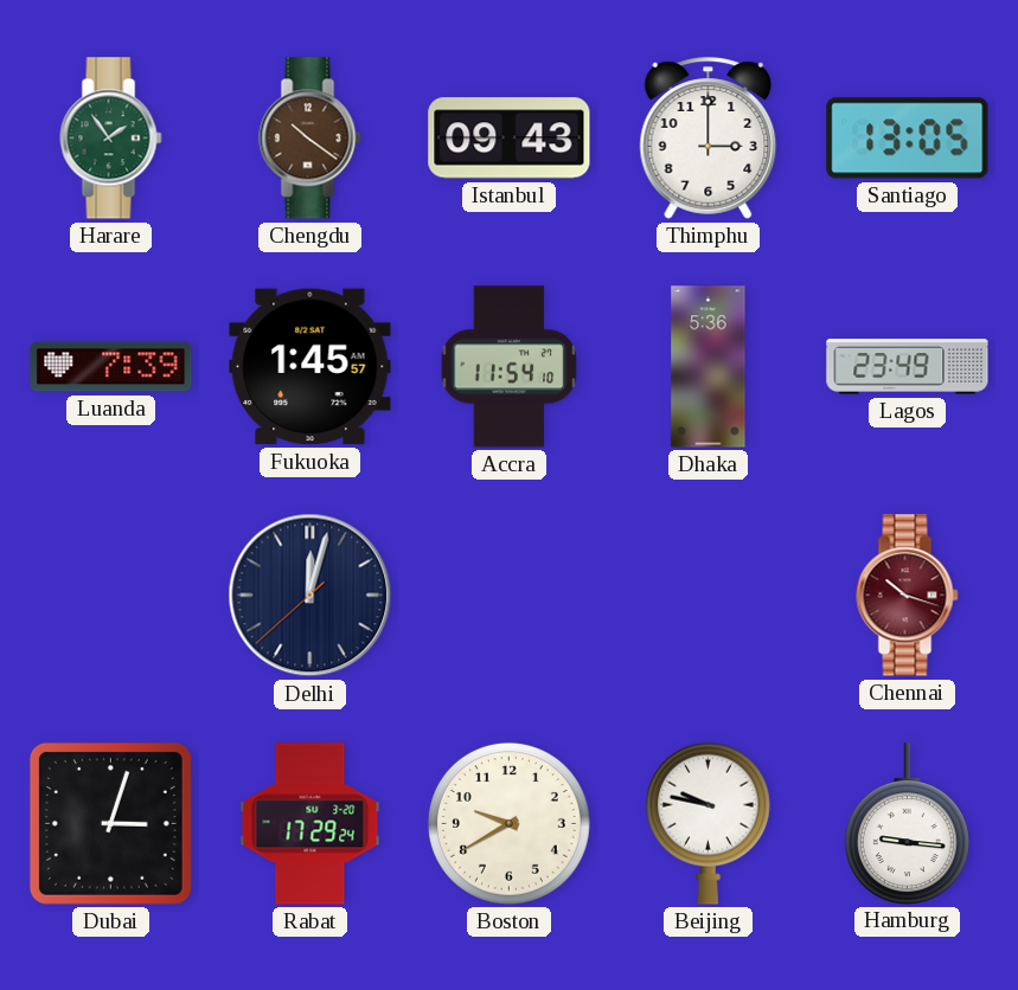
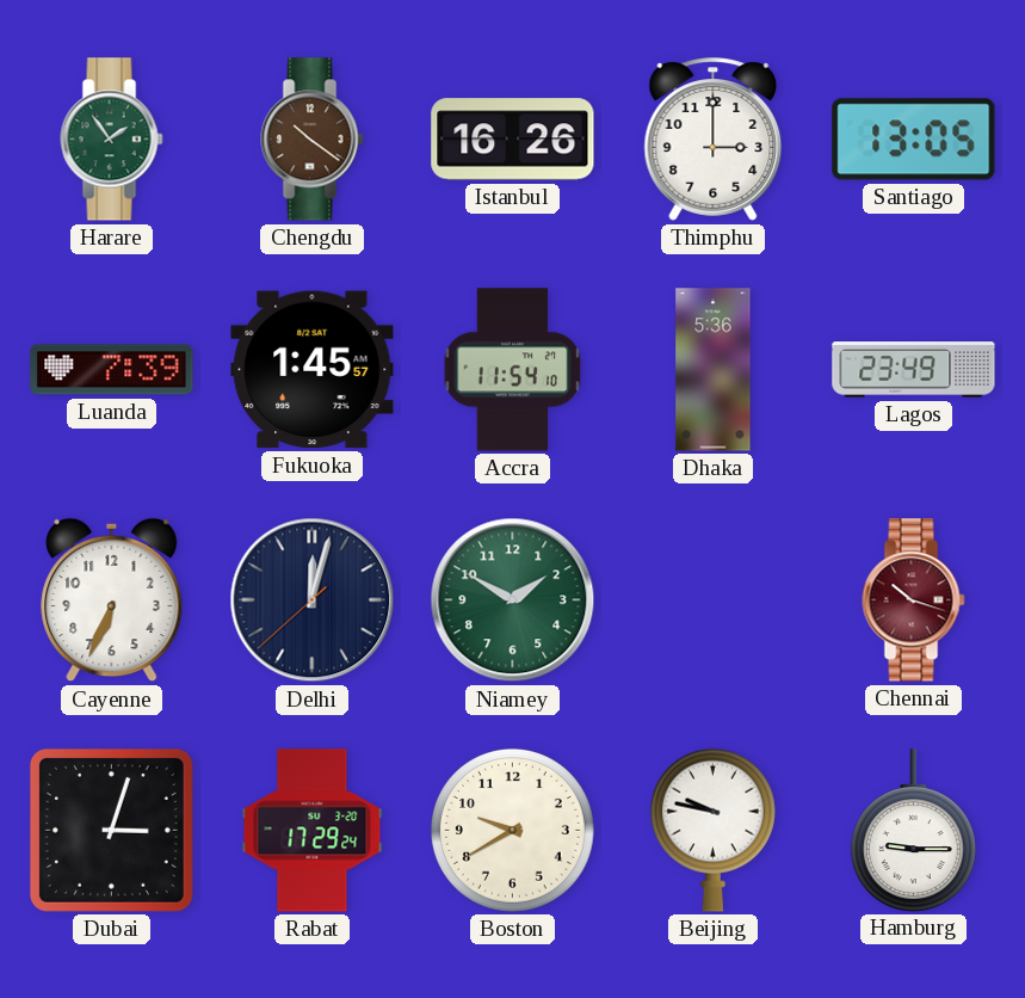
Istanbul: 09:43 -> 16:26 (513, 140)
Cayenne: none -> 6:34 (112, 600)
Niamey: none -> 1:50 (513, 600)
Hamburg: 9:16 -> 9:15 (913, 830)
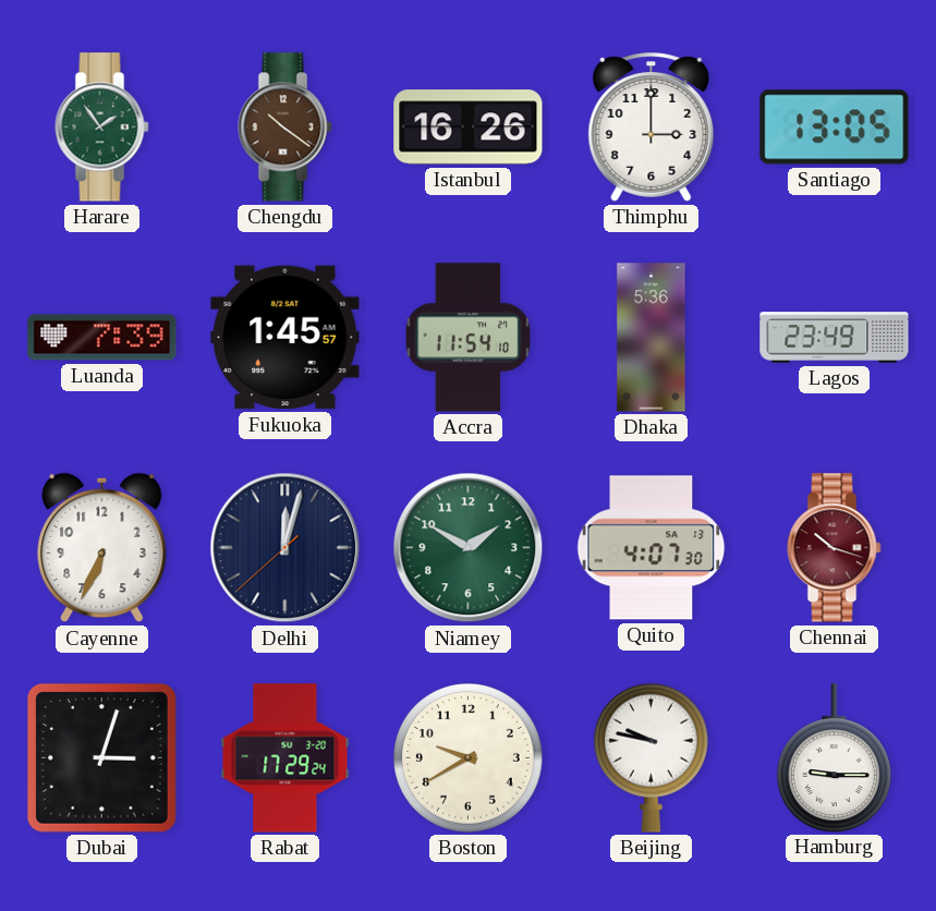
Quito: none -> 4:07 (652, 548)
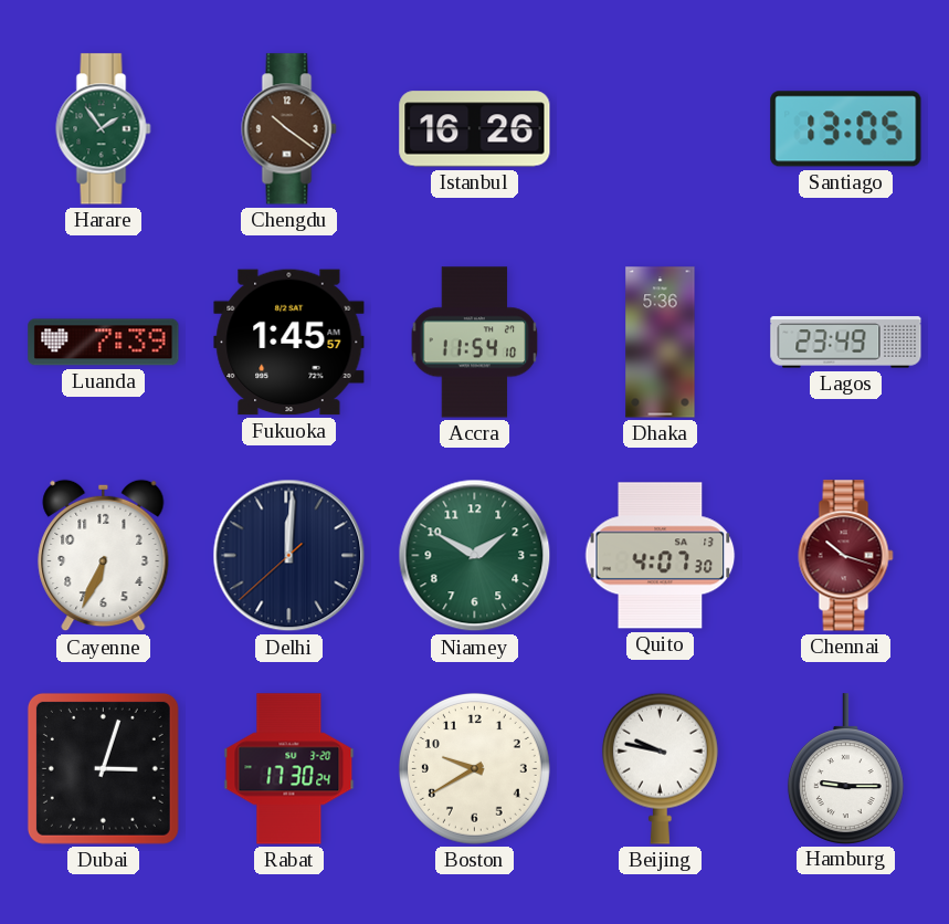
Thimphu: 3:00 -> none (652, 127)
Delhi: 12:02 -> 12:00 (289, 556)
Rabat: 17:29 -> 17:30 (289, 769)
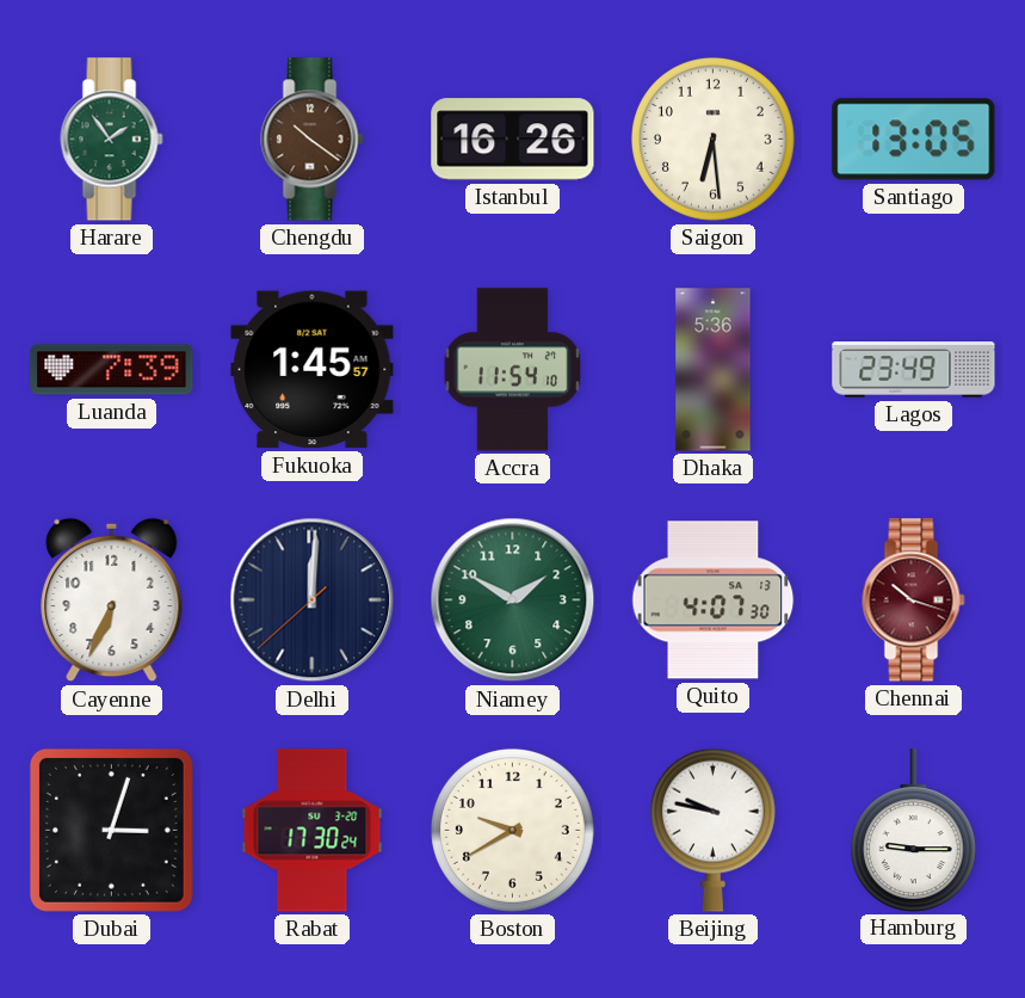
Saigon: none -> 6:29 (712, 138)
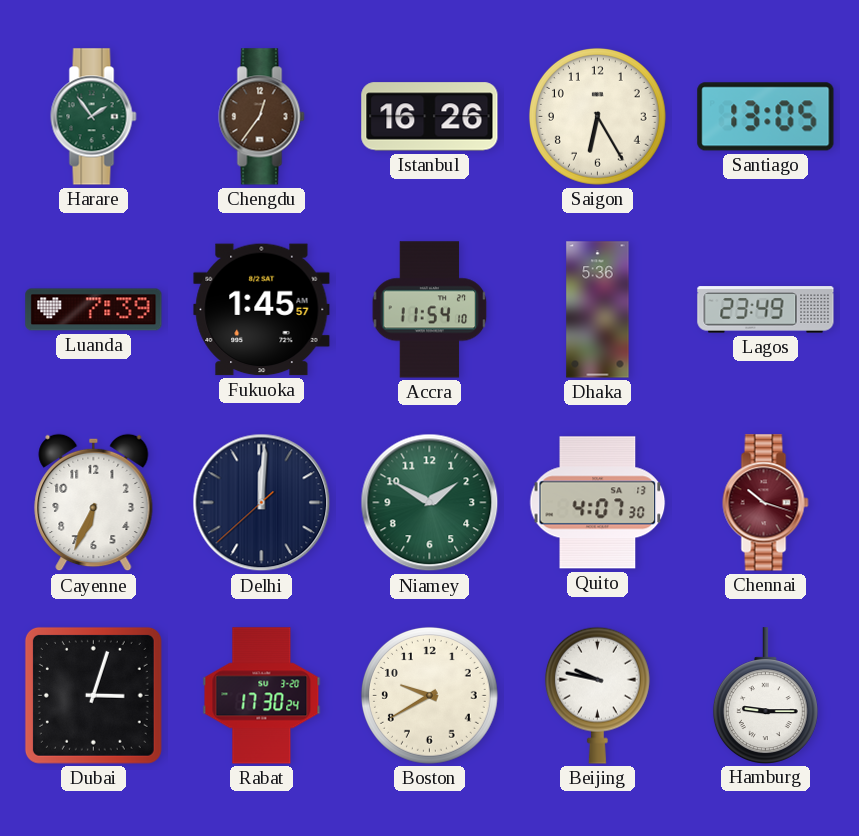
Chengdu: 10:21 -> 12:36 (262, 117)
Saigon: 6:29 -> 6:25 (597, 116)
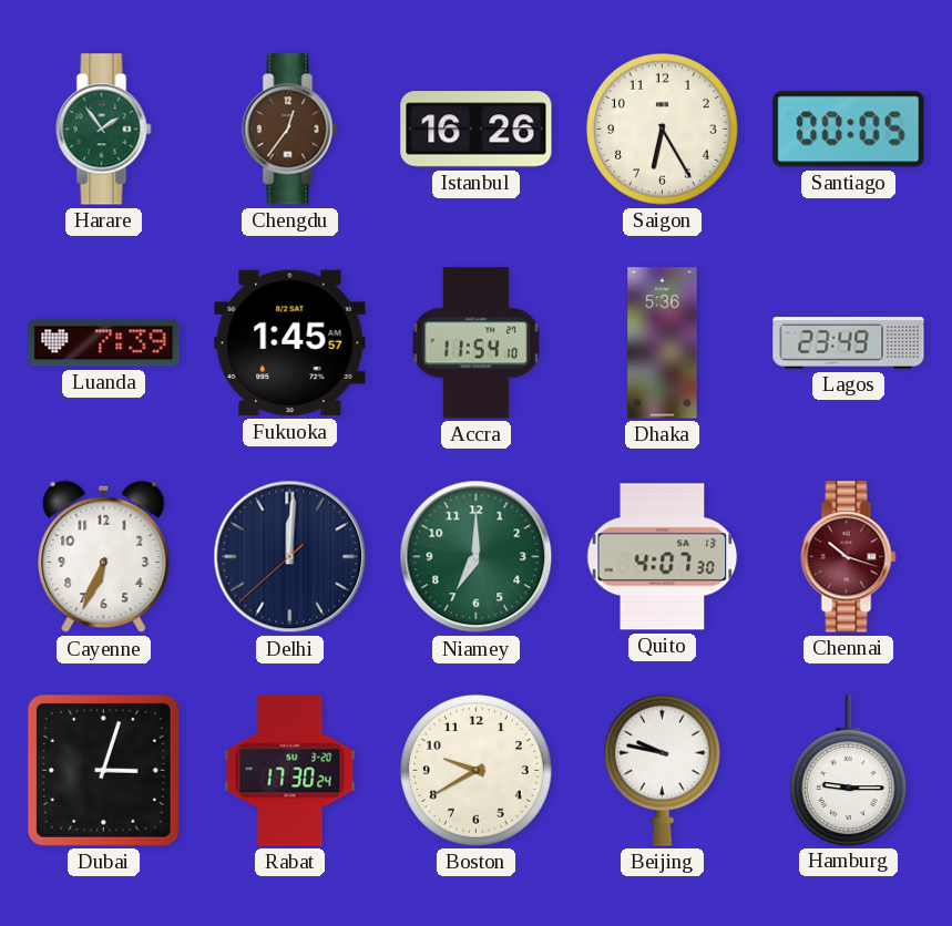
Santiago: 13:05 -> 00:05 (849, 130)
Niamey: 1:50 -> 7:00 (477, 557)
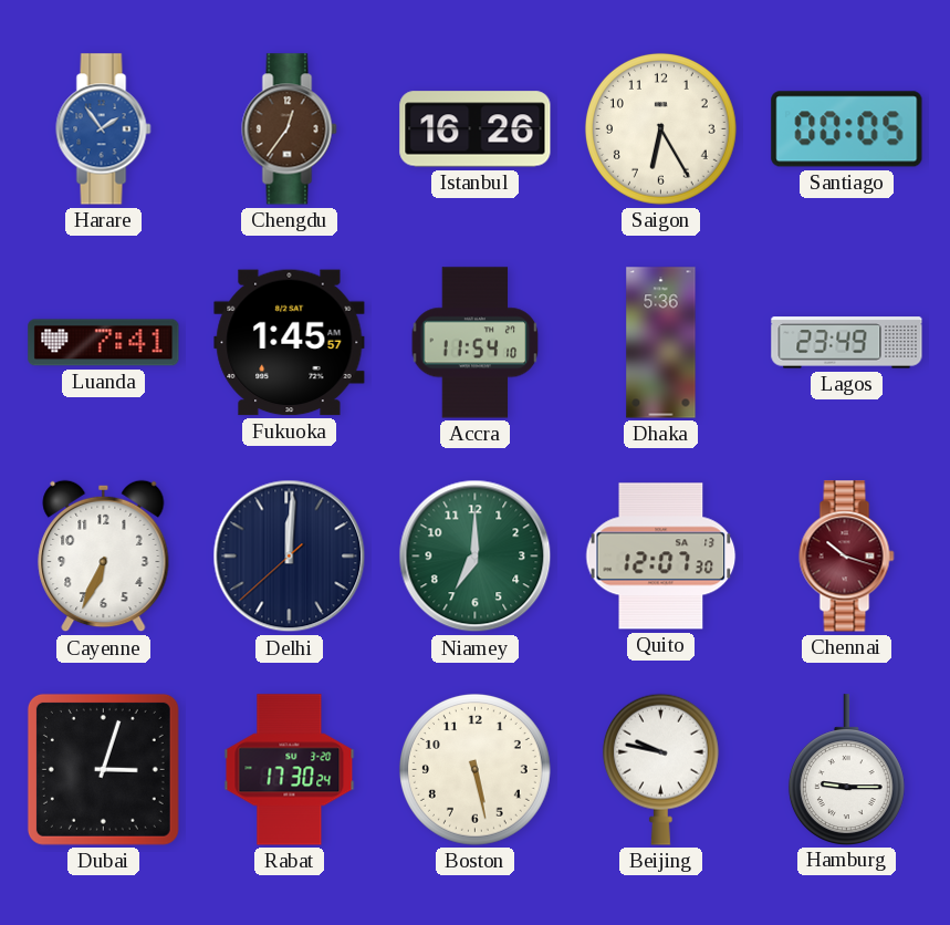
Harare dial: green -> blue (104, 129)
Luanda: 7:39 -> 7:41 (104, 343)
Quito: 4:07 -> 12:07 (661, 557)
Boston: 9:40 -> 5:28 (474, 769)
